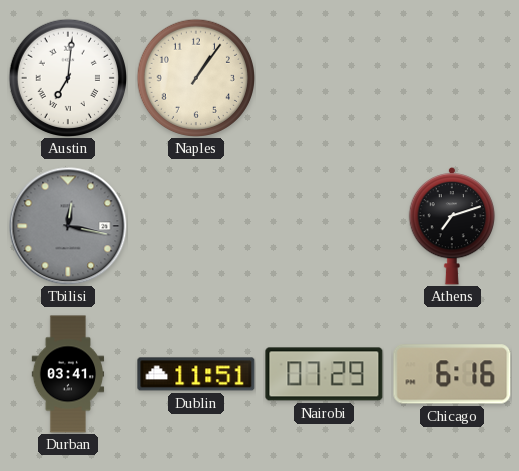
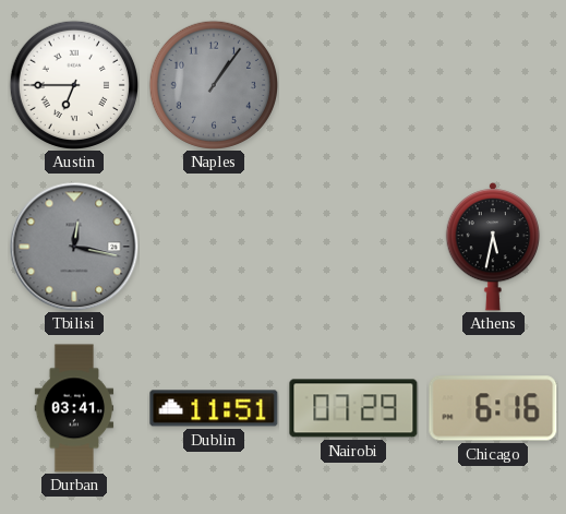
Austin: 7:01 -> 6:45 (73, 84)
Naples dial: cream -> grey (213, 84)
Athens: 7:12 -> 5:32 (493, 248)
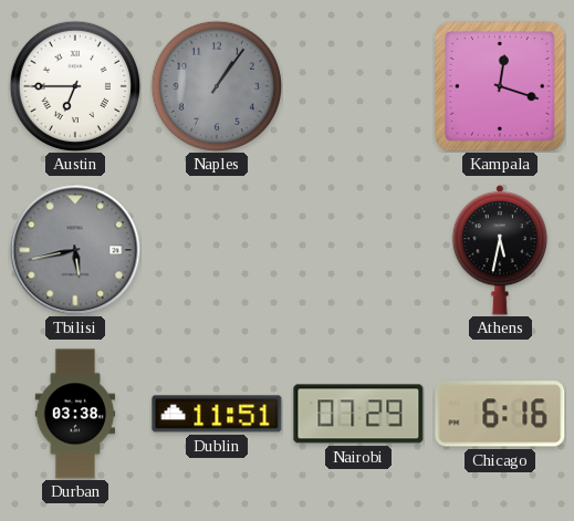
Kampala: none -> 12:18 (500, 86)
Tbilisi: 12:17 -> 5:43 (75, 250)
Durban: 03:41 -> 03:38 (75, 414)
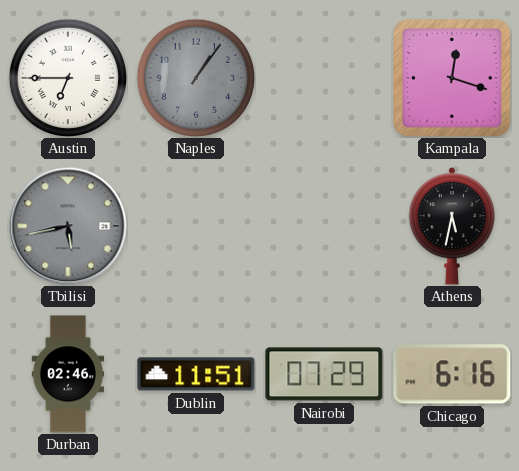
Durban: 03:38 -> 02:46 (68, 374)
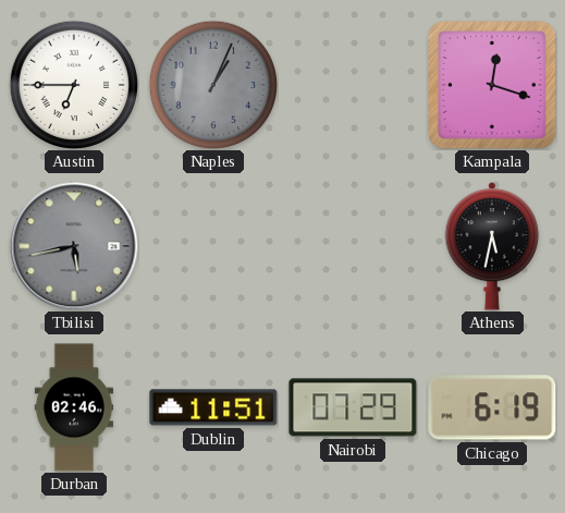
Naples: 1:06 -> 1:04 (212, 84)
Chicago: 6:16 -> 6:19 (492, 407)
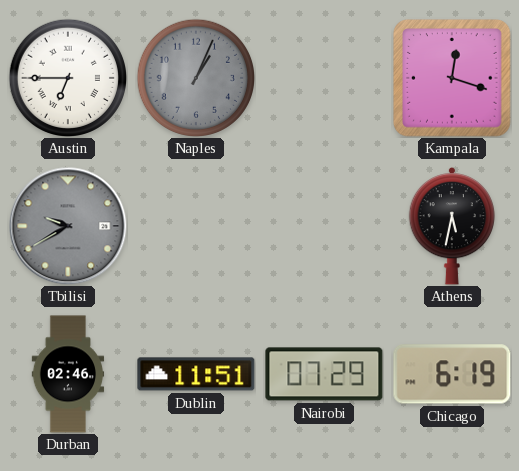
Tbilisi: 5:43 -> 9:40 (68, 226)
